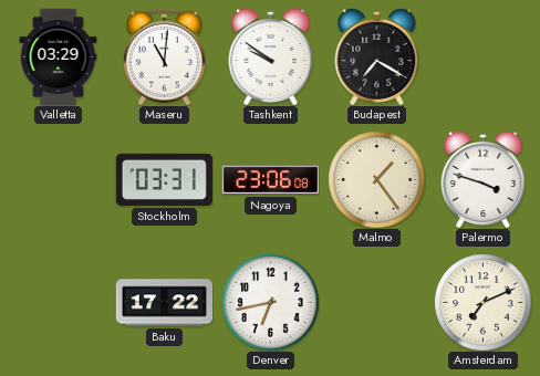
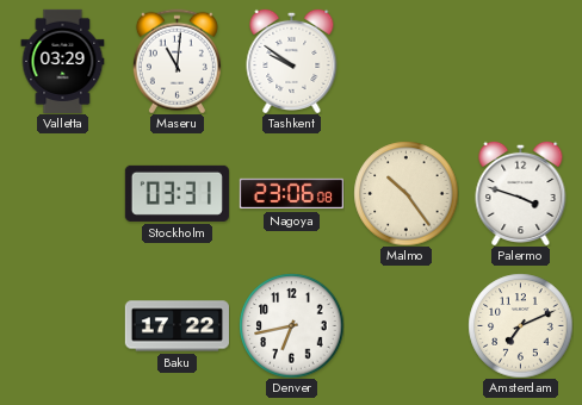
Budapest: 7:20 -> none (377, 56)
Malmo: 1:24 -> 10:24 (405, 193)
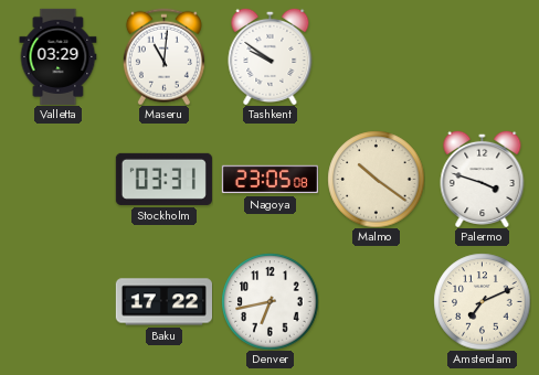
Nagoya: 23:06 -> 23:05 (269, 180)
Malmo: 10:24 -> 10:21 (376, 179)
